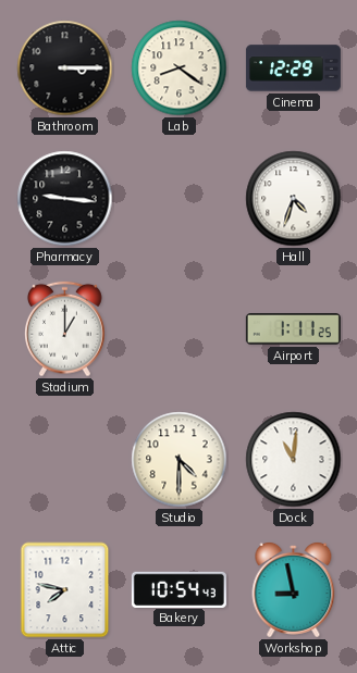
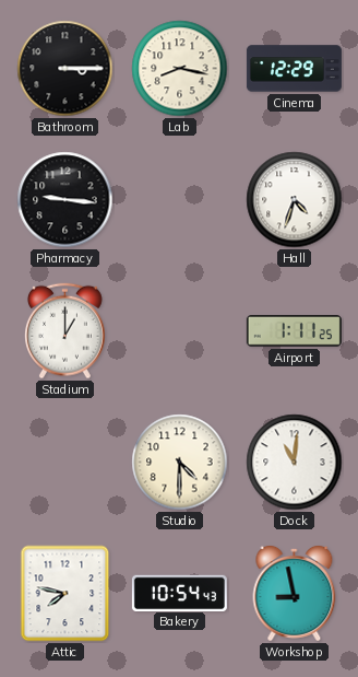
Lab: 8:21 -> 8:17 (180, 69)
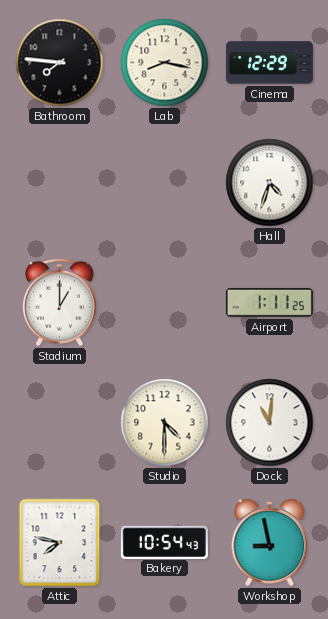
Bathroom: 3:15 -> 7:46 (60, 63)
Pharmacy: 9:16 -> none (65, 200)
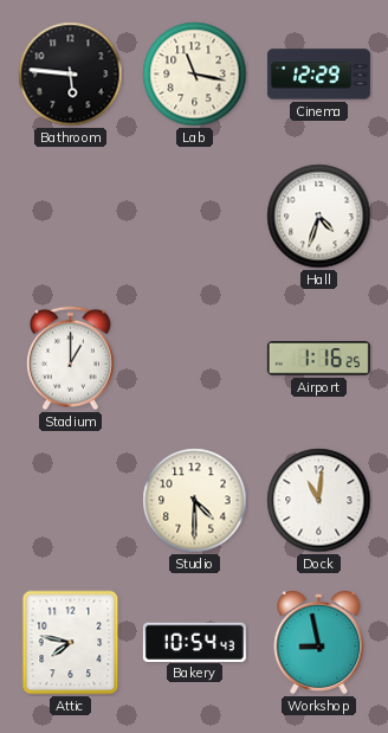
Bathroom: 7:46 -> 5:46 (71, 75)
Lab: 8:17 -> 11:17 (195, 75)
Airport: 1:11 -> 1:16 (318, 359)
